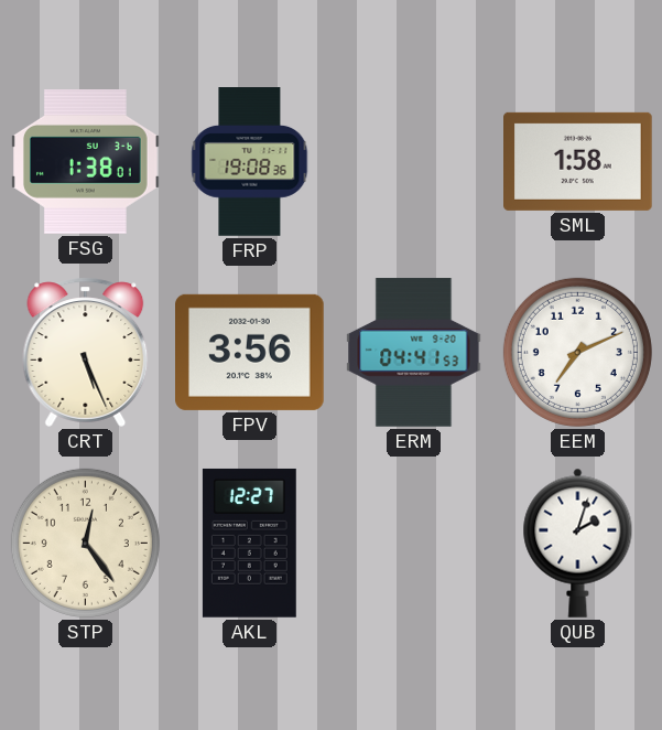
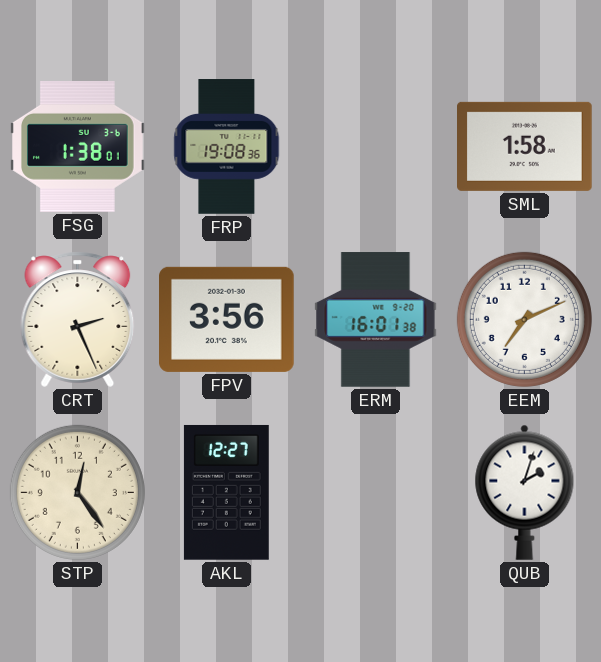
CRT: 5:26 -> 2:26 (78, 319)
ERM: 04:41 -> 16:01 (376, 320)
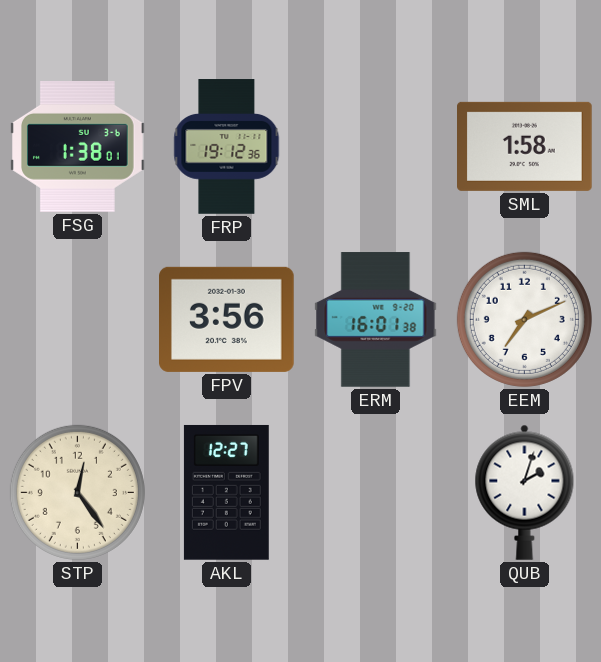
FRP: 19:08 -> 19:12 (227, 147)
CRT: 2:26 -> none (78, 319)
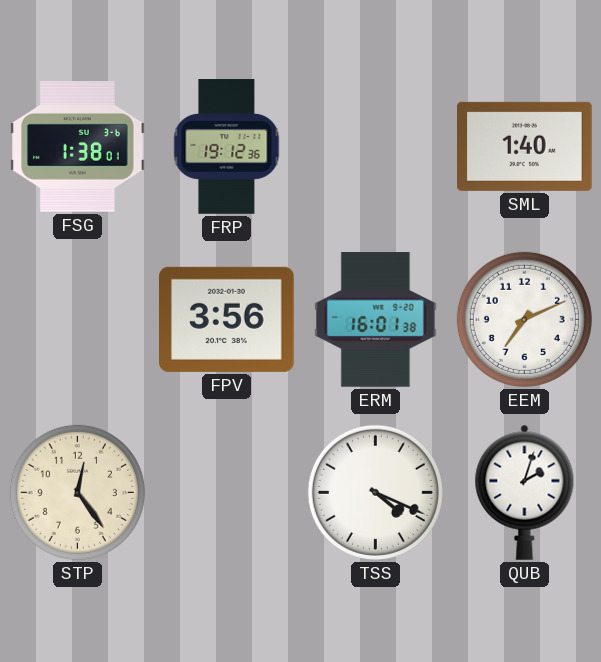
SML: 1:58 -> 1:40 (525, 146)
AKL: 12:27 -> none (226, 492)
TSS: none -> 4:19 (375, 492)
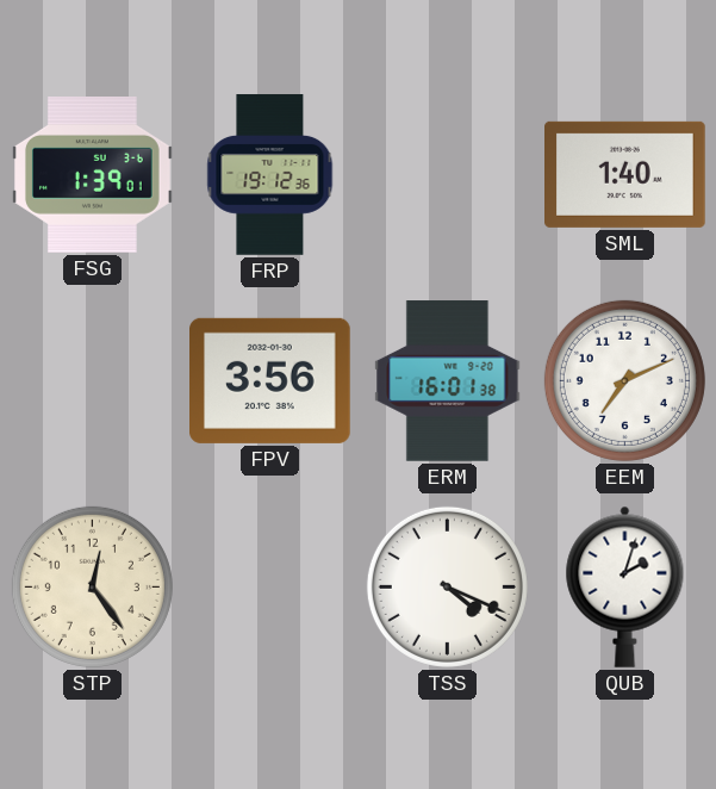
FSG: 1:38 -> 1:39 (93, 175)
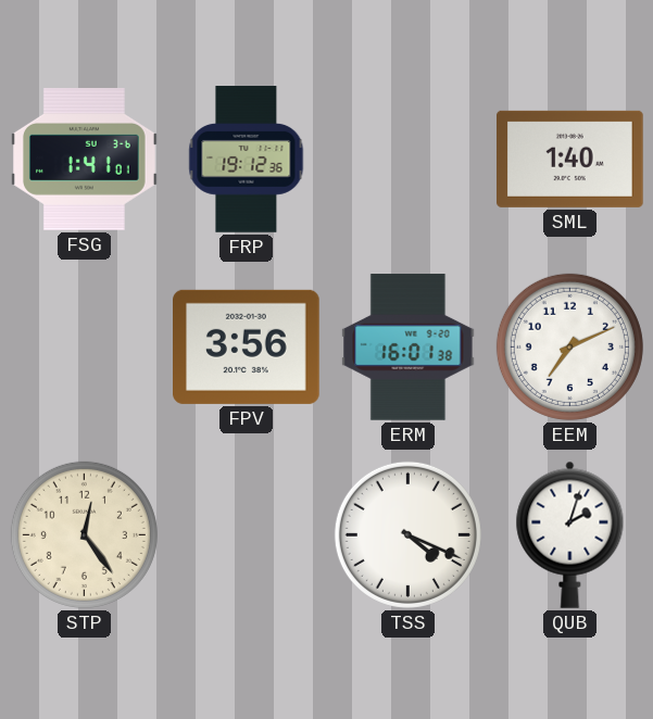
FSG: 1:39 -> 1:41 (85, 160)
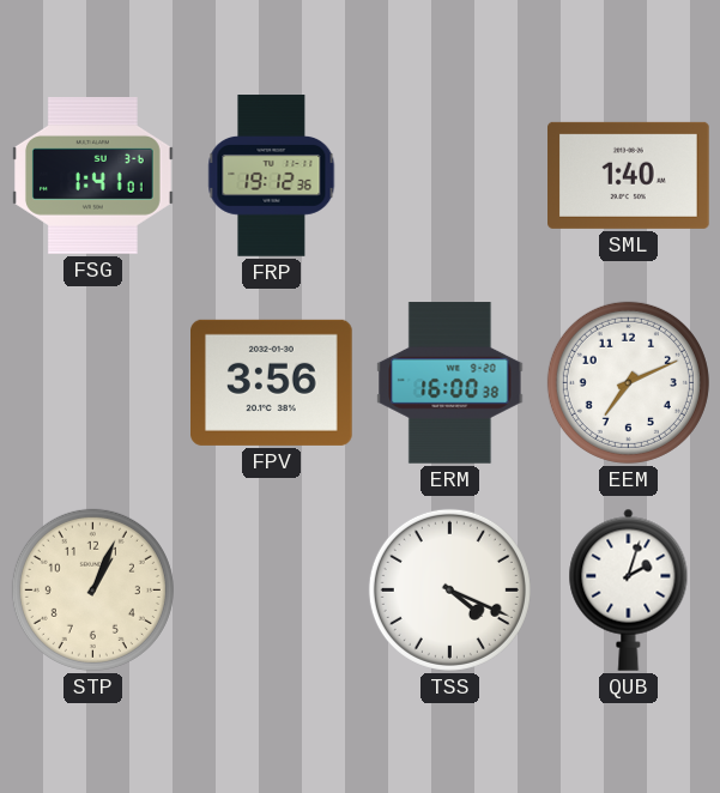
ERM: 16:01 -> 16:00 (450, 383)
STP: 12:24 -> 1:04 (92, 589)
